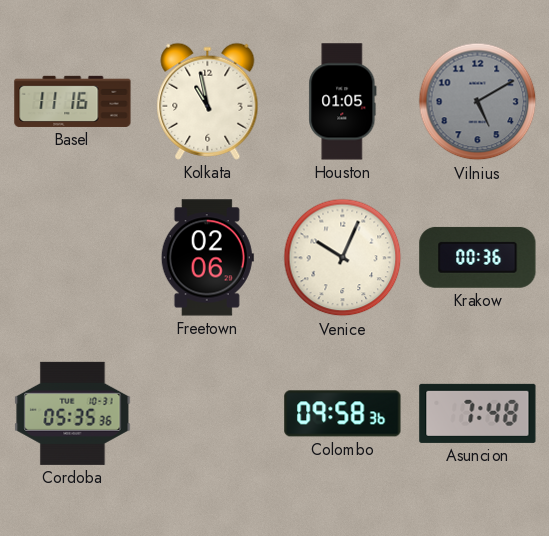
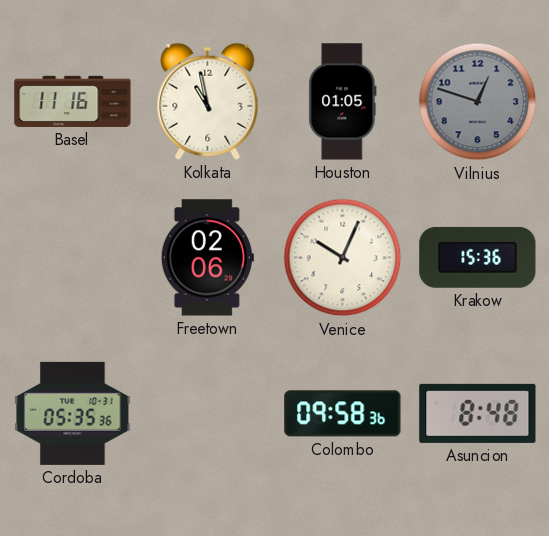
Vilnius: 5:10 -> 12:48 (478, 102)
Krakow: 00:36 -> 15:36 (478, 257)
Asuncion: 7:48 -> 8:48 (478, 413)
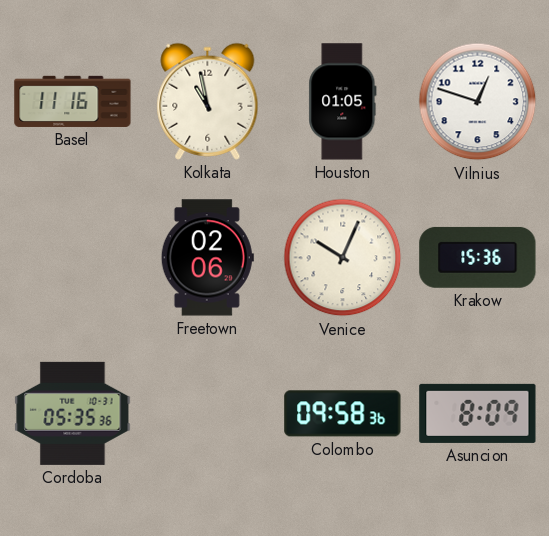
Vilnius dial: grey -> white (478, 102)
Asuncion: 8:48 -> 8:09 (478, 413)
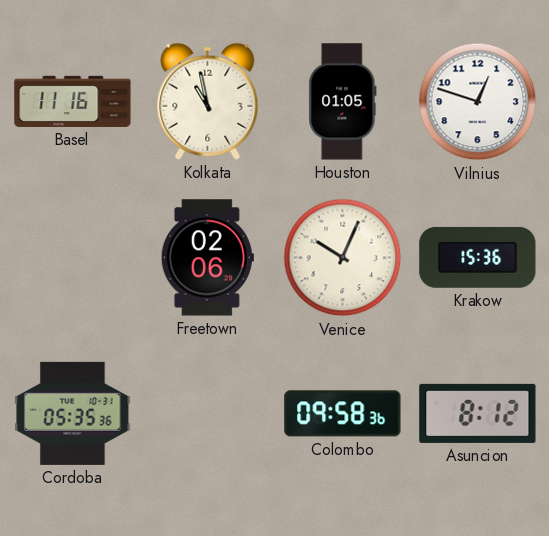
Asuncion: 8:09 -> 8:12 (478, 413)
